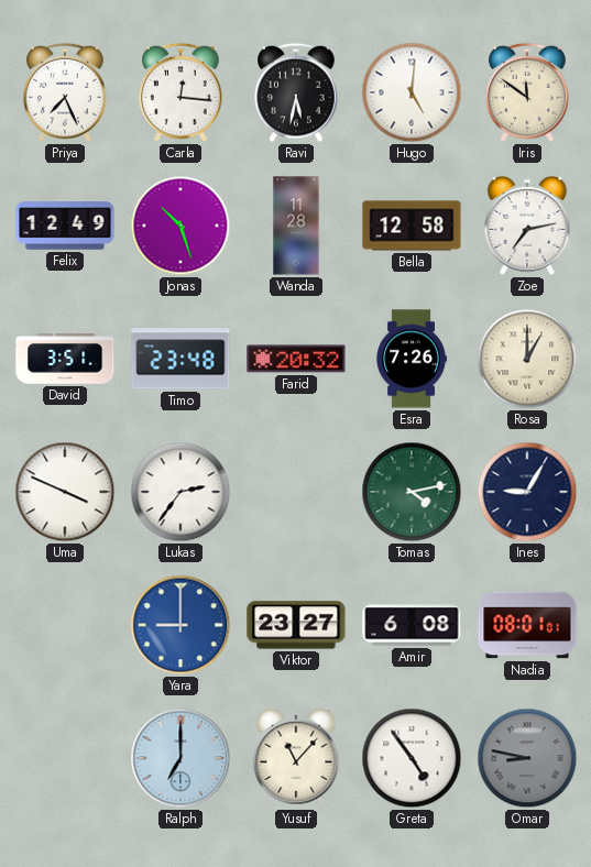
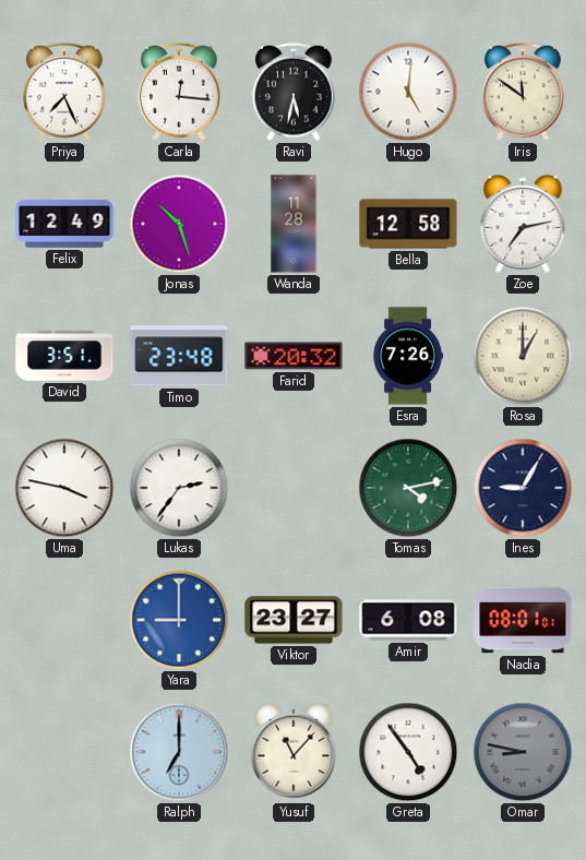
Uma: 3:49 -> 3:47 (64, 488)
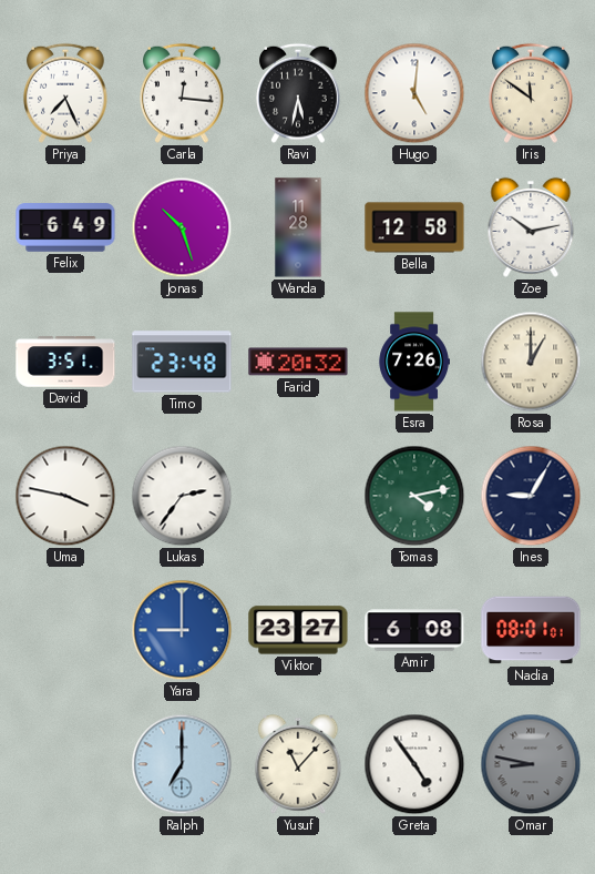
Felix: 12:49 -> 6:49 (65, 227)
Zoe: 7:13 -> 10:13 (531, 227)
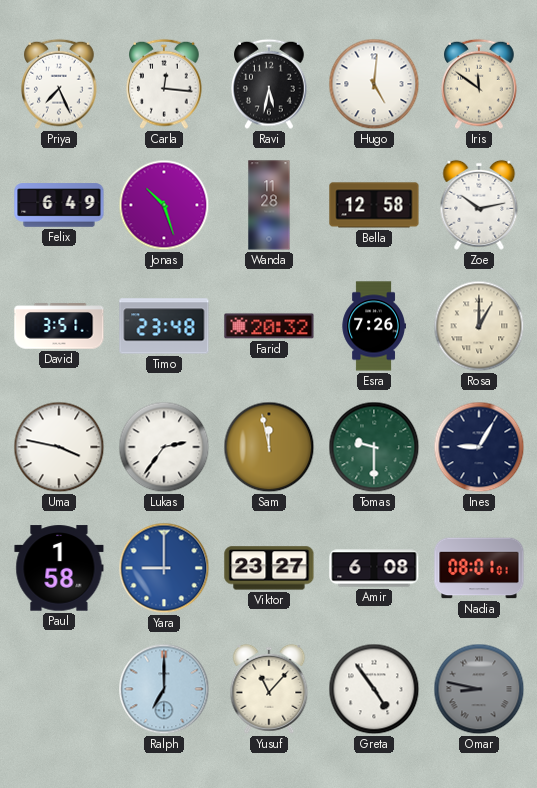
Sam: none -> 11:58 (269, 447)
Tomas: 4:13 -> 9:30 (374, 447)
Paul: none -> 1:58 (59, 568)
